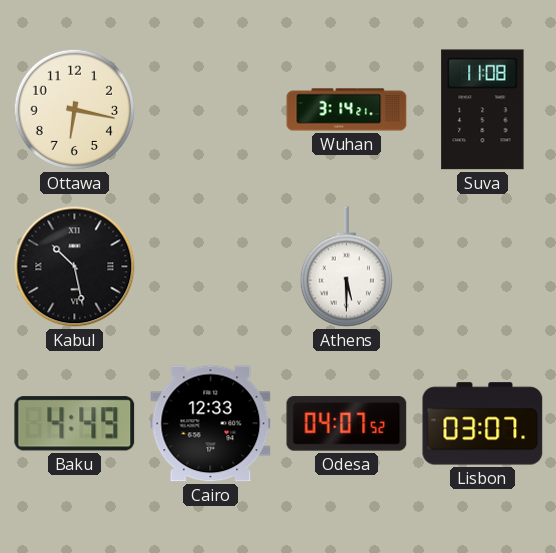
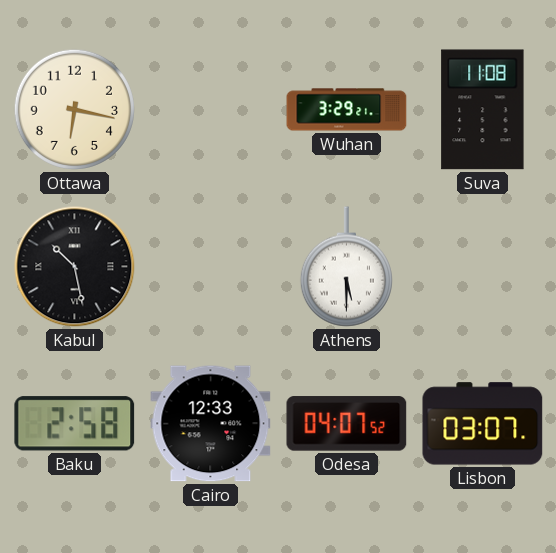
Wuhan: 3:14 -> 3:29 (347, 110)
Baku: 4:49 -> 2:58 (75, 424)
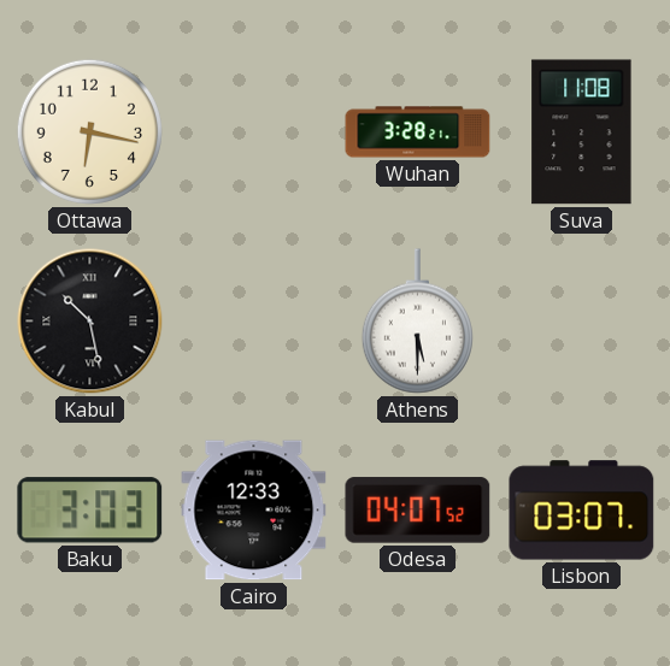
Wuhan: 3:29 -> 3:28 (418, 132)
Baku: 2:58 -> 3:03 (90, 511)
